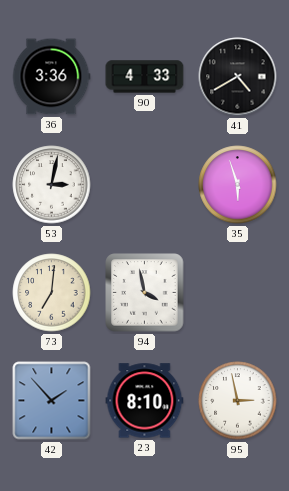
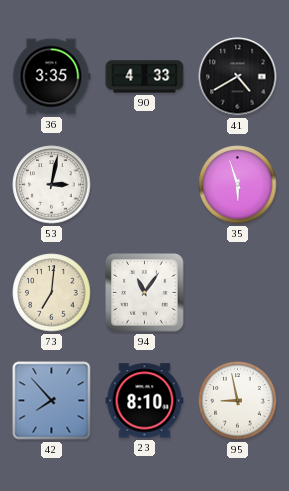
36: 3:36 -> 3:35 (51, 77)
94: 3:58 -> 11:06 (145, 293)
42: 1:53 -> 7:53 (52, 401)
95: 2:58 -> 8:58 (238, 401)
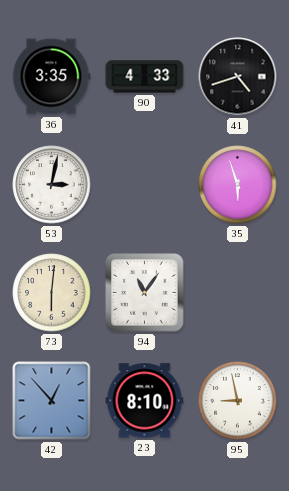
41: 4:40 -> 4:42 (238, 77)
73: 7:01 -> 6:01 (52, 293)
42: 7:53 -> 12:53 (52, 401)
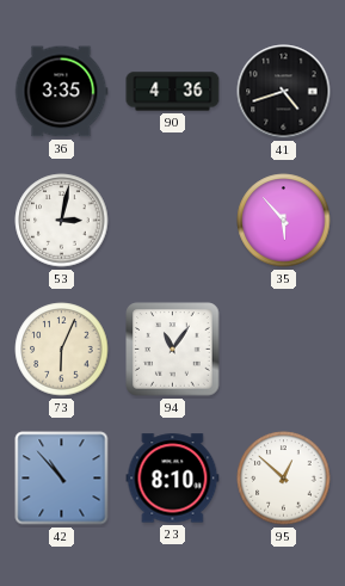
90: 4:33 -> 4:36 (173, 92)
35: 5:57 -> 5:53 (284, 221)
73: 6:01 -> 6:04 (62, 350)
42: 12:53 -> 10:53 (62, 479)
95: 8:58 -> 12:52 (284, 479)
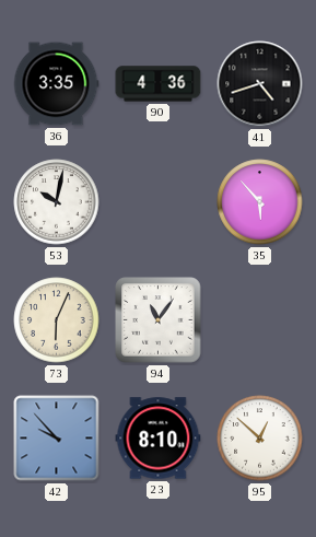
53: 3:02 -> 10:02 (57, 202)
42: 10:53 -> 9:53 (57, 439)
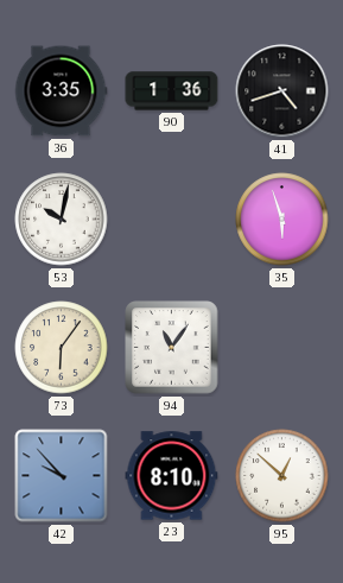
90: 4:36 -> 1:36 (172, 91)
35: 5:53 -> 5:57 (282, 220)
73: 6:04 -> 6:06 (62, 348)
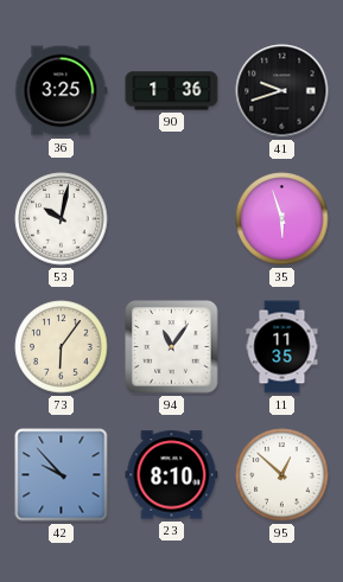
36: 3:35 -> 3:25 (61, 91)
41: 4:42 -> 9:42 (282, 91)
11: none -> 11:35 (282, 347)
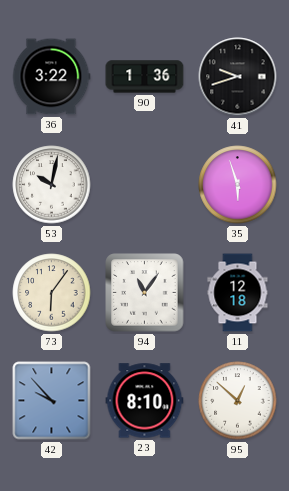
36: 3:25 -> 3:22 (51, 77)
11: 11:35 -> 12:18 (238, 293)
